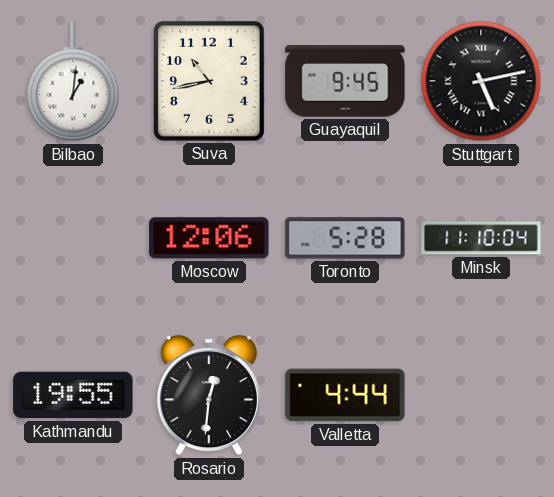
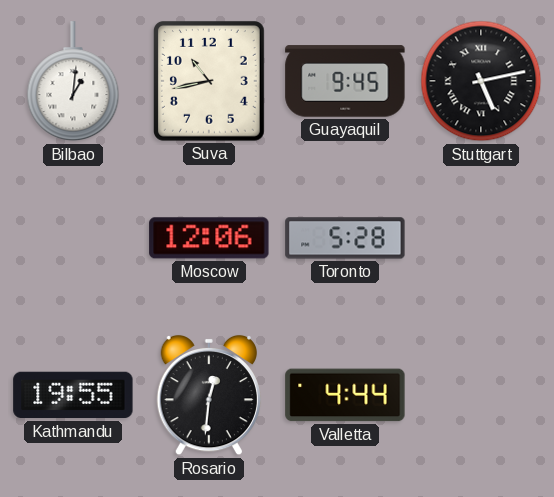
Minsk: 11:10 -> none (481, 238)
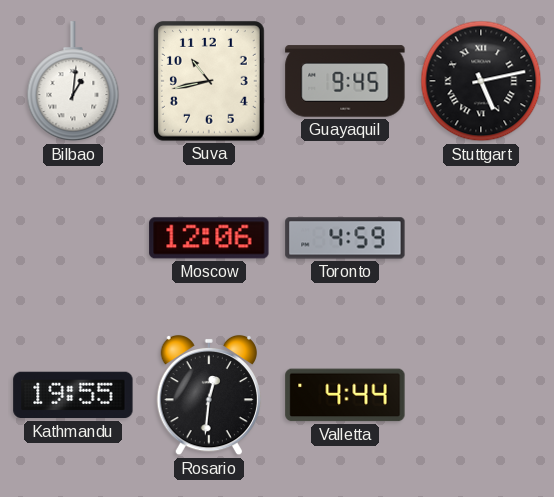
Toronto: 5:28 -> 4:59 (345, 238)
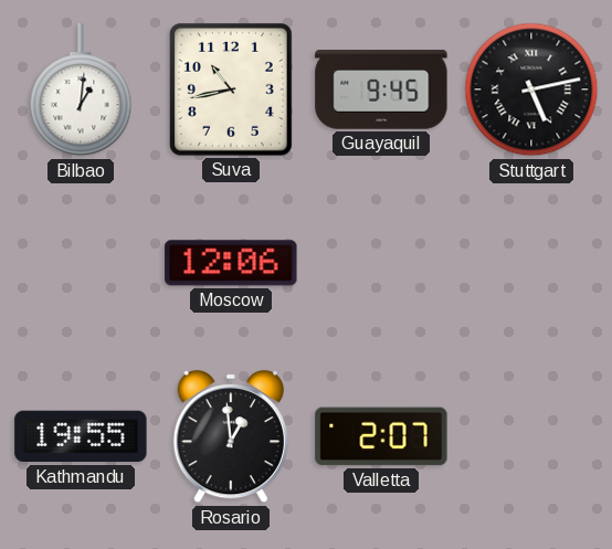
Toronto: 4:59 -> none (345, 238)
Rosario: 12:31 -> 12:59 (231, 436)
Valletta: 4:44 -> 2:07 (381, 436)
